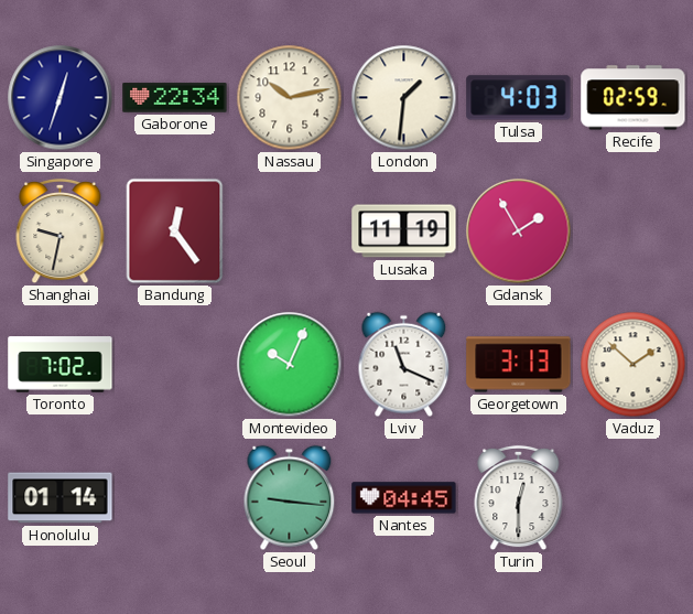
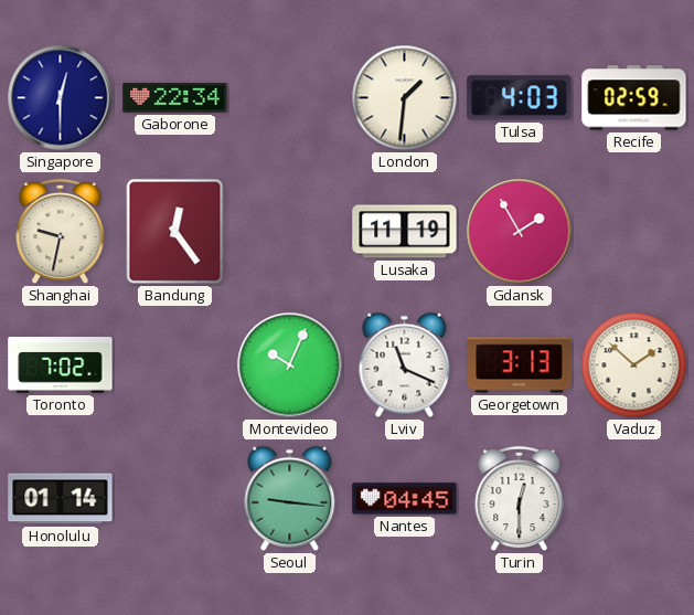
Singapore: 12:33 -> 12:30 (61, 98)
Nassau: 10:13 -> none (290, 98)
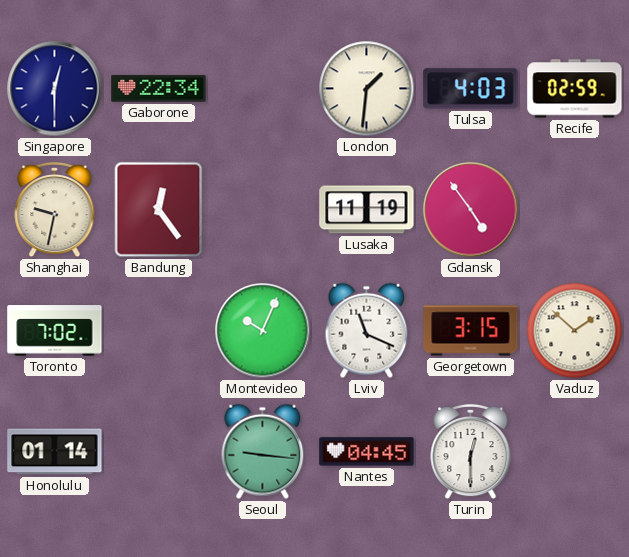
Gdansk: 1:55 -> 4:54 (471, 210)
Georgetown: 3:13 -> 3:15 (471, 331)
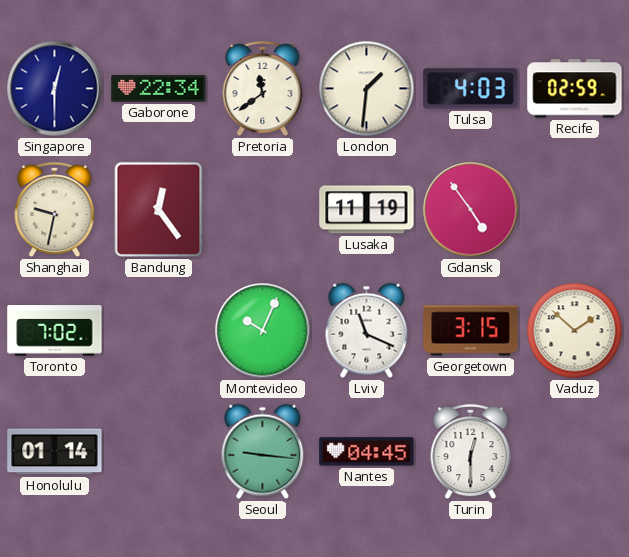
Pretoria: none -> 11:39 (263, 89)
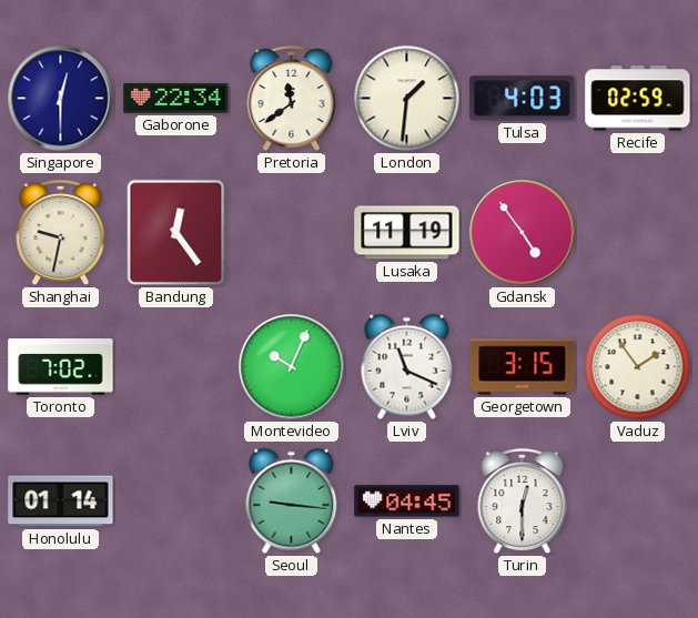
Vaduz: 1:52 -> 1:54 (638, 367)
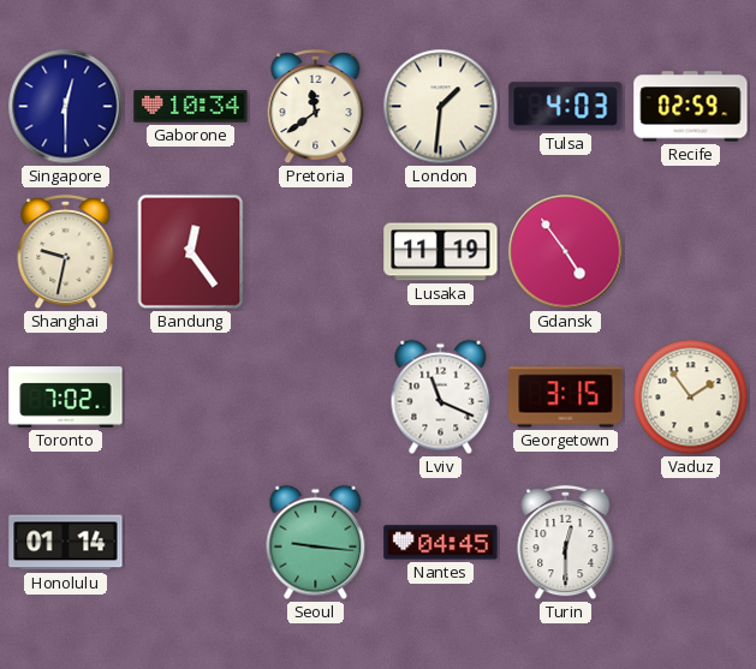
Gaborone: 22:34 -> 10:34 (191, 107)
Montevideo: 10:04 -> none (292, 367)
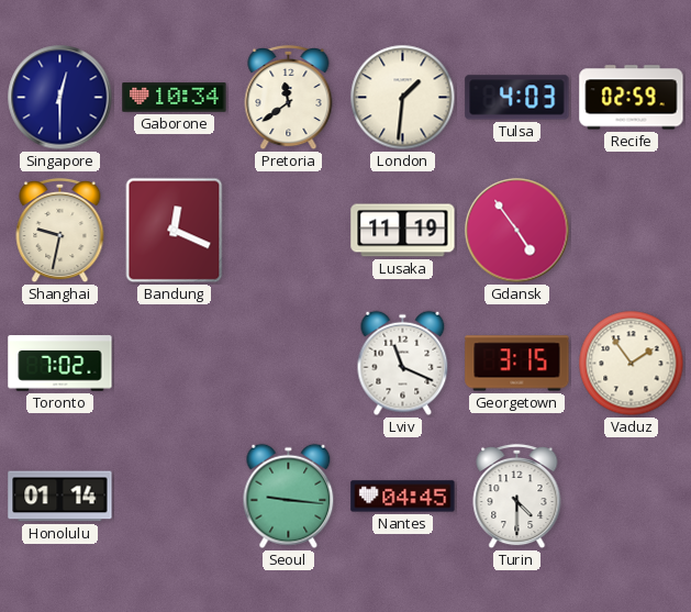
Bandung: 12:24 -> 12:19 (175, 231)
Turin: 12:30 -> 4:30 (517, 497)
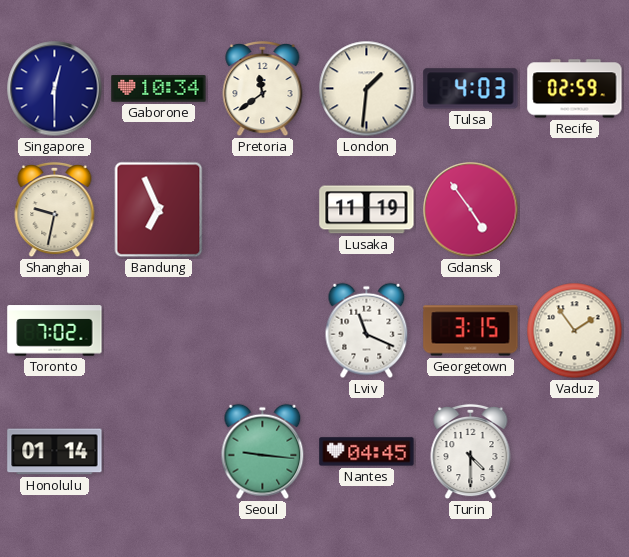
Bandung: 12:19 -> 6:56 (159, 210)
